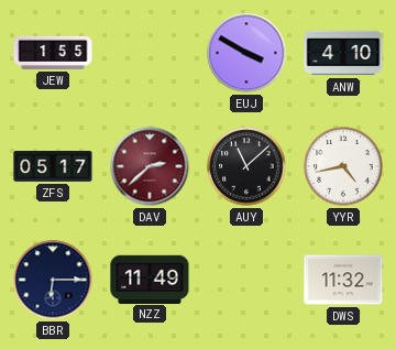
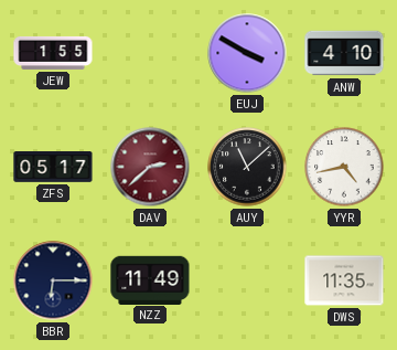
DWS: 11:32 -> 11:35 (344, 280)
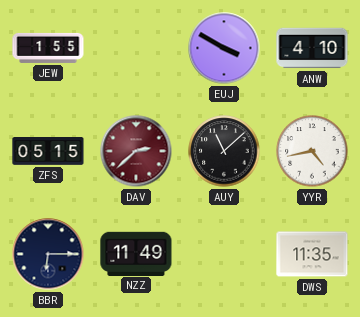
ZFS: 05:17 -> 05:15 (48, 152)
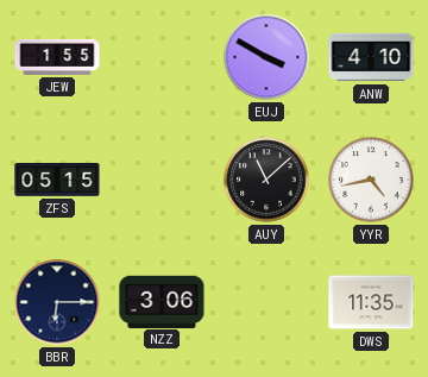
DAV: 2:38 -> none (136, 151)
NZZ: 11:49 -> 3:06 (162, 301)
